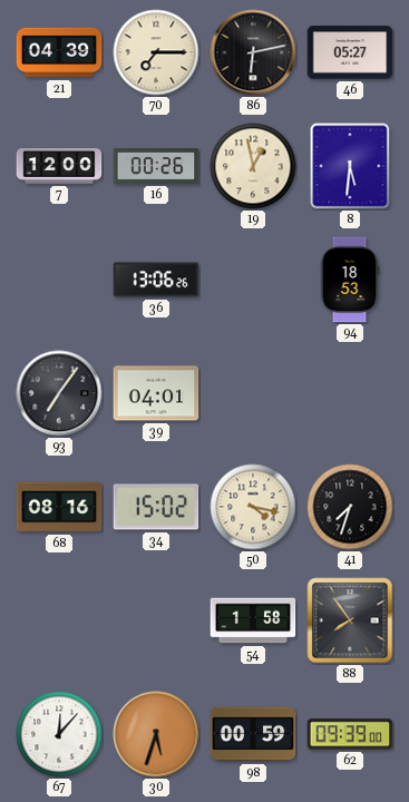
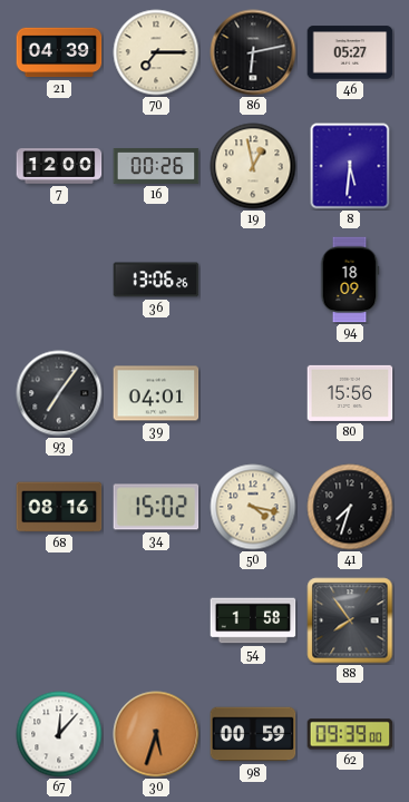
94: 18:53 -> 18:09 (350, 280)
80: none -> 15:56 (350, 393)
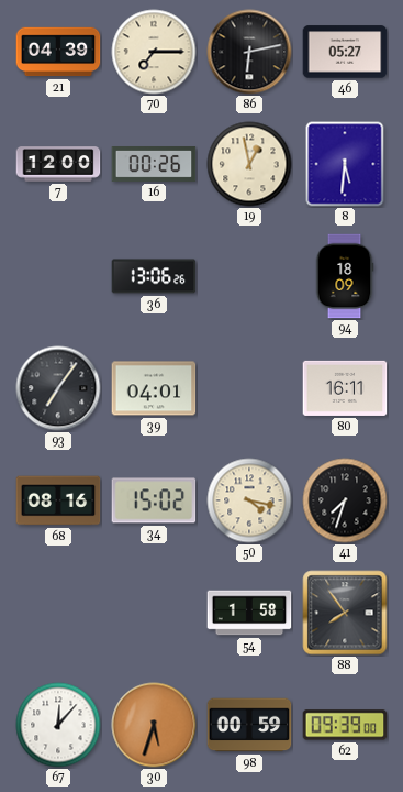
80: 15:56 -> 16:11 (345, 388)
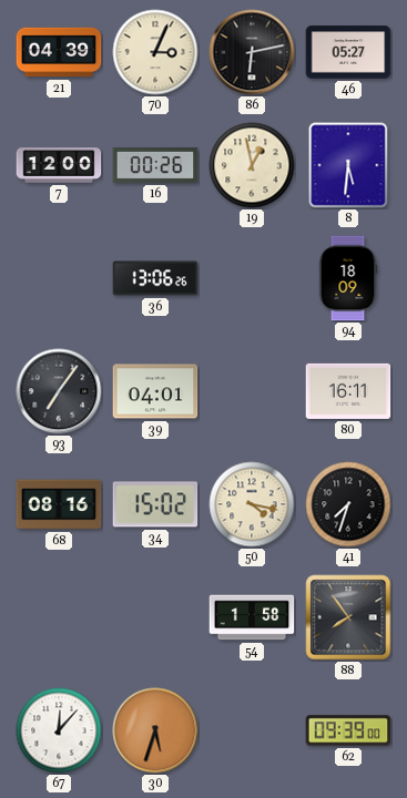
70: 7:15 -> 3:04 (155, 52)
98: 00:59 -> none (249, 725)
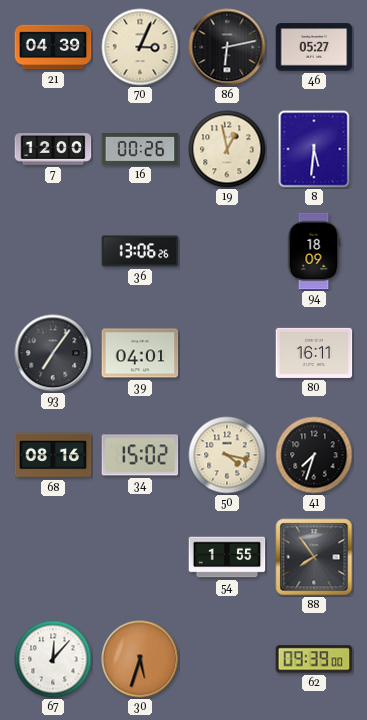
54: 1:58 -> 1:55 (227, 557)
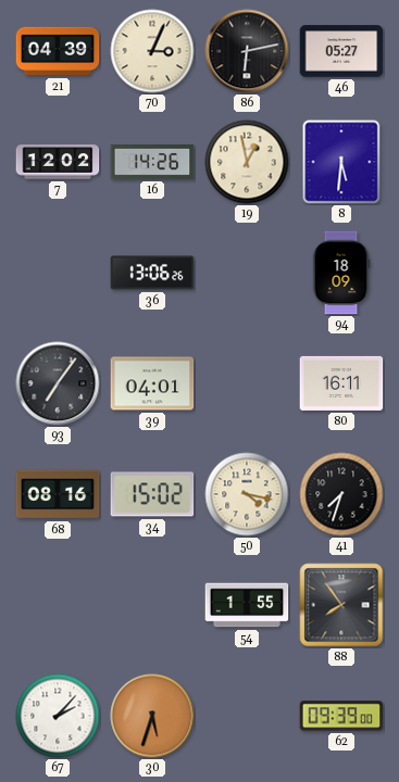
7: 12:00 -> 12:02 (58, 162)
16: 00:26 -> 14:26 (152, 163)
67: 12:07 -> 2:07 (58, 716)
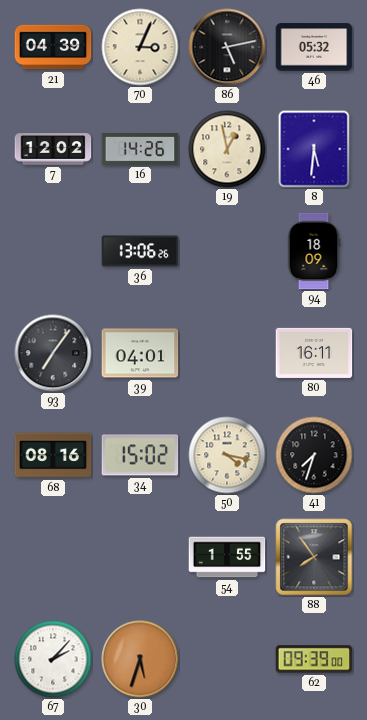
86: 6:13 -> 5:13 (227, 47)
46: 05:27 -> 05:32 (314, 47)
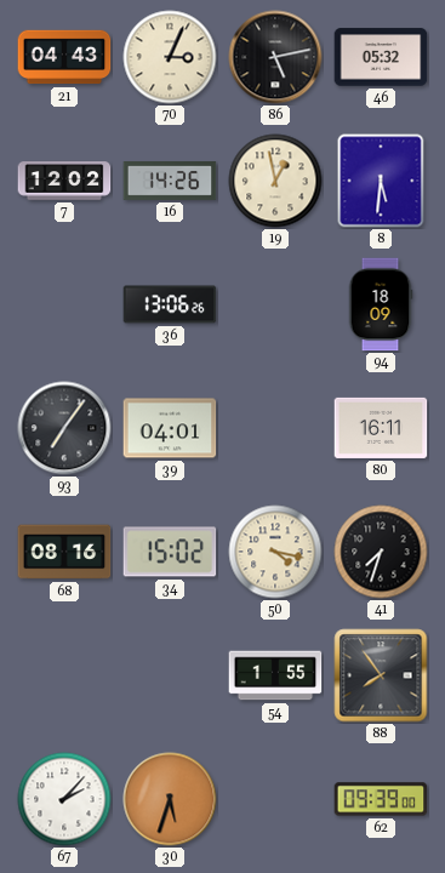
21: 04:39 -> 04:43 (64, 57)
